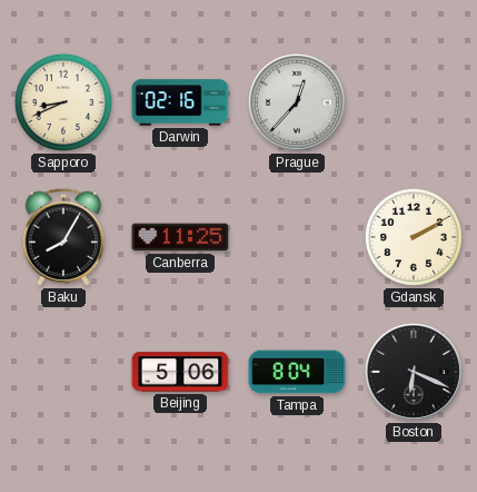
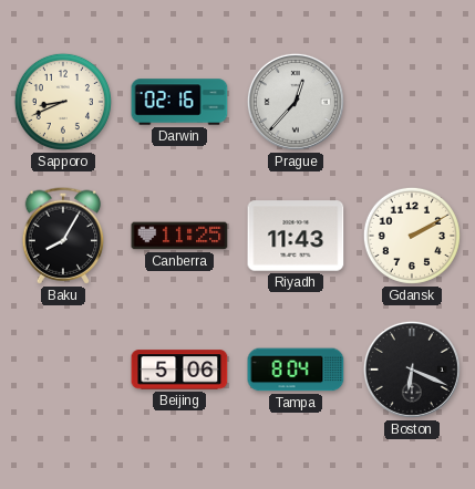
Riyadh: none -> 11:43 (296, 236)
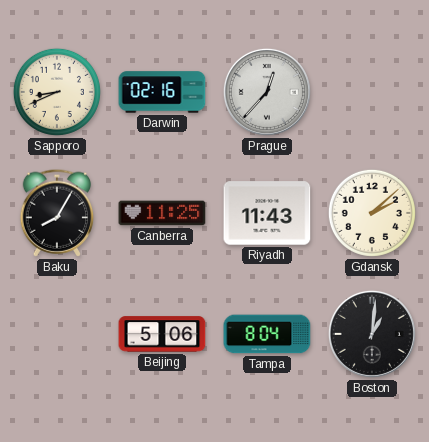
Gdansk: 2:10 -> 2:08 (372, 213)
Boston: 6:19 -> 1:01 (372, 334)
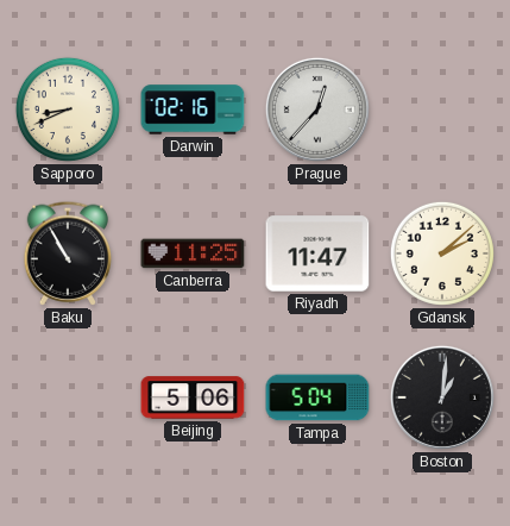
Baku: 8:05 -> 10:55 (68, 253)
Riyadh: 11:43 -> 11:47 (317, 253)
Tampa: 8:04 -> 5:04 (317, 397)
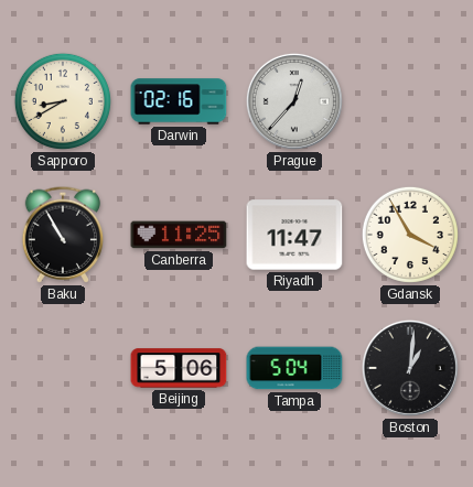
Sapporo: 8:41 -> 8:40 (63, 101)
Gdansk: 2:08 -> 3:55 (410, 235)
